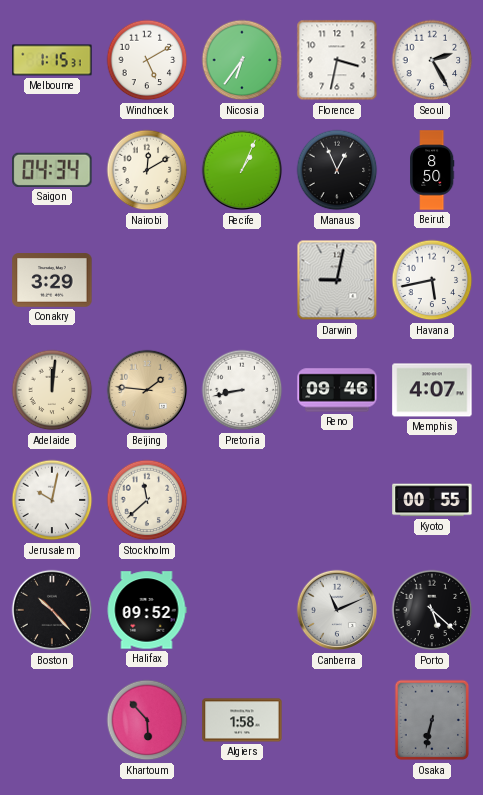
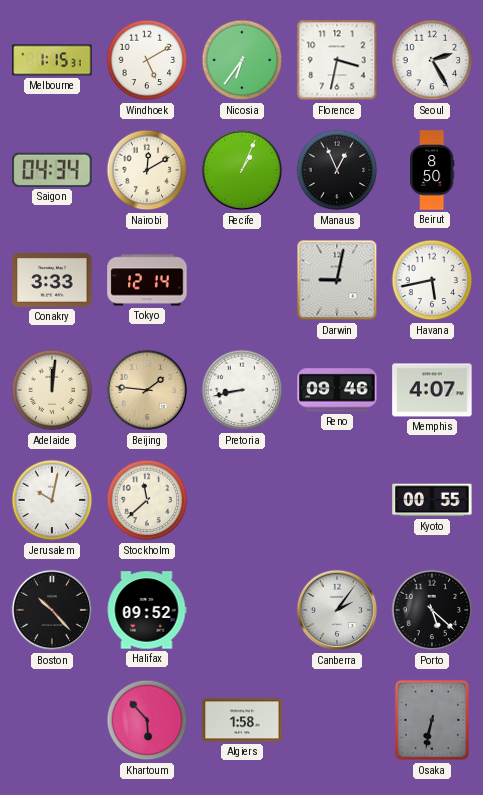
Conakry: 3:29 -> 3:33 (52, 280)
Tokyo: none -> 12:14 (147, 280)
Canberra: 11:11 -> 2:06 (337, 610)
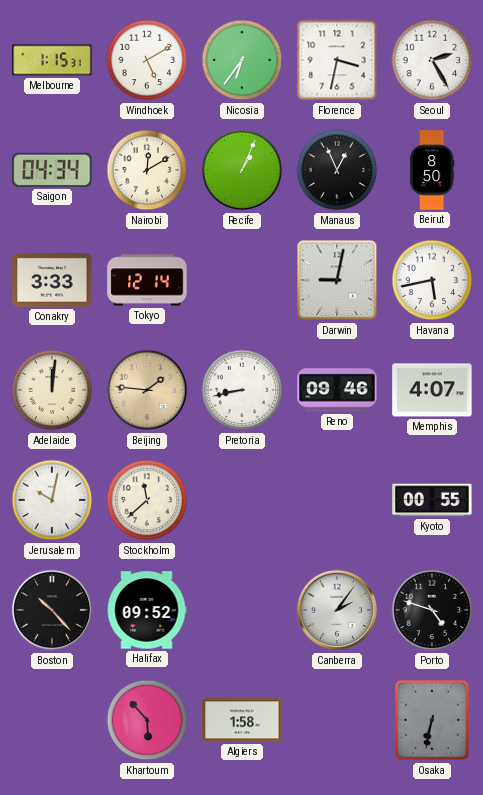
Porto: 5:22 -> 4:48 (432, 610)
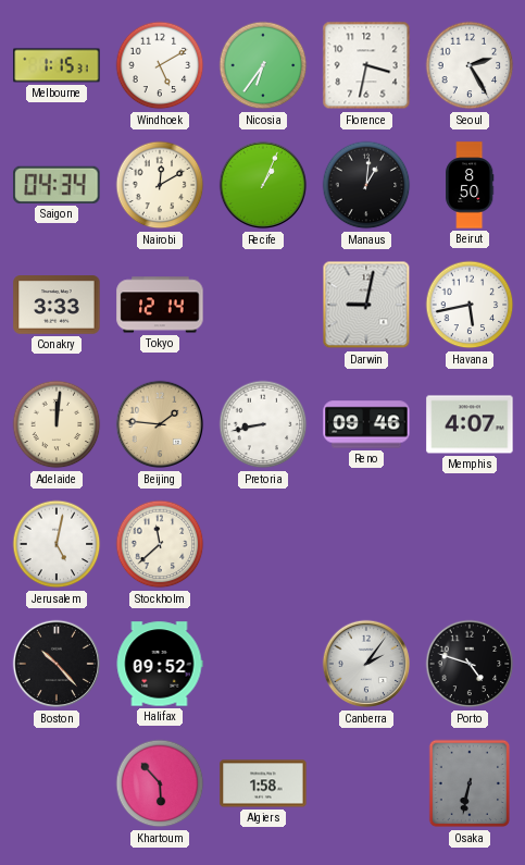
Manaus: 12:56 -> 1:01 (366, 185)
Jerusalem: 10:02 -> 5:02 (57, 544)
Kyoto: 00:55 -> none (432, 500)
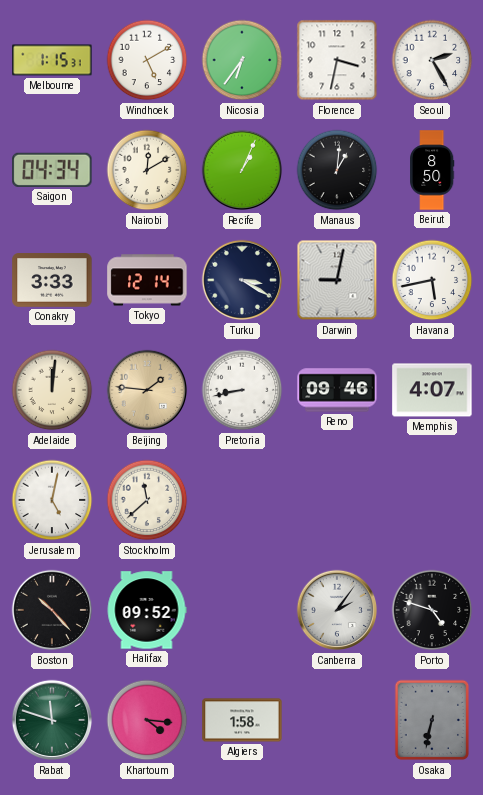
Turku: none -> 3:20 (242, 280)
Rabat: none -> 11:48 (52, 720)
Khartoum: 5:53 -> 4:16 (147, 720)
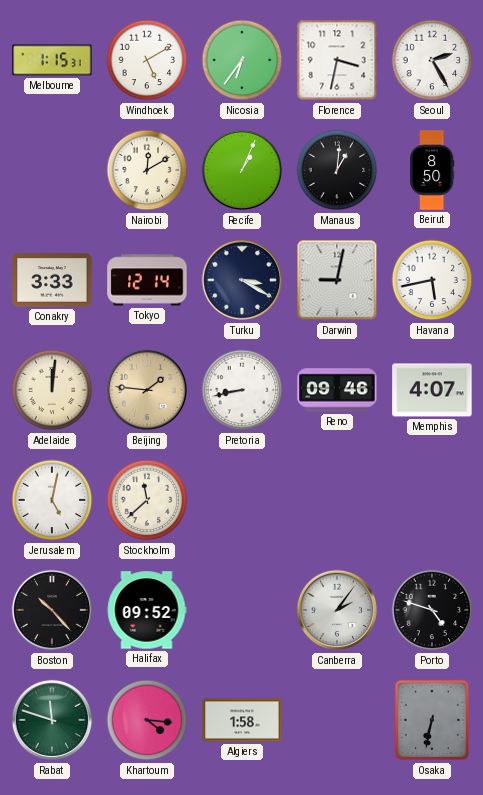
Saigon: 04:34 -> none (52, 170)
